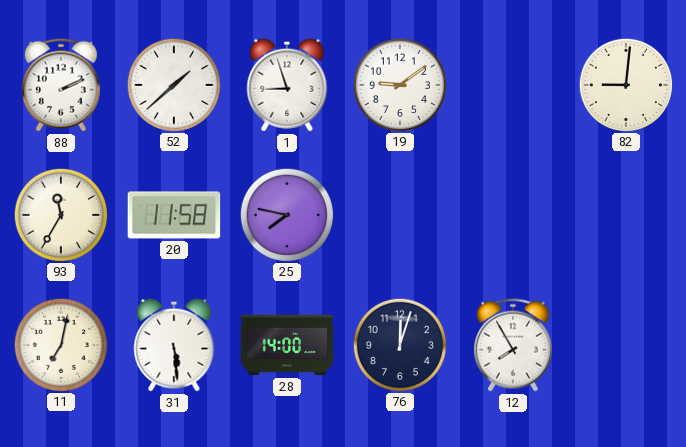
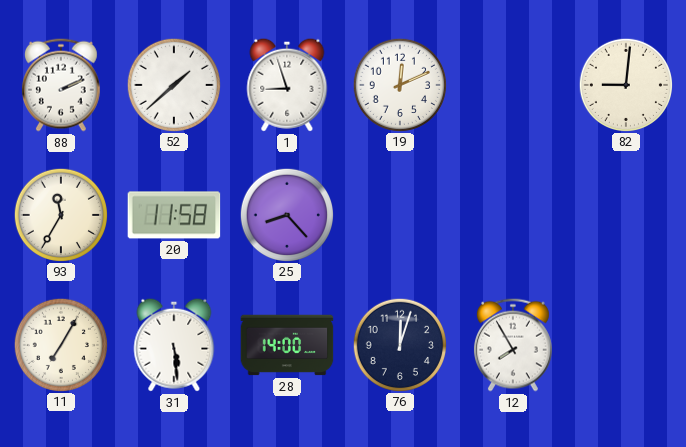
19: 9:09 -> 12:11 (399, 84)
25: 7:47 -> 8:23 (286, 214)
11: 7:02 -> 7:05 (60, 344)
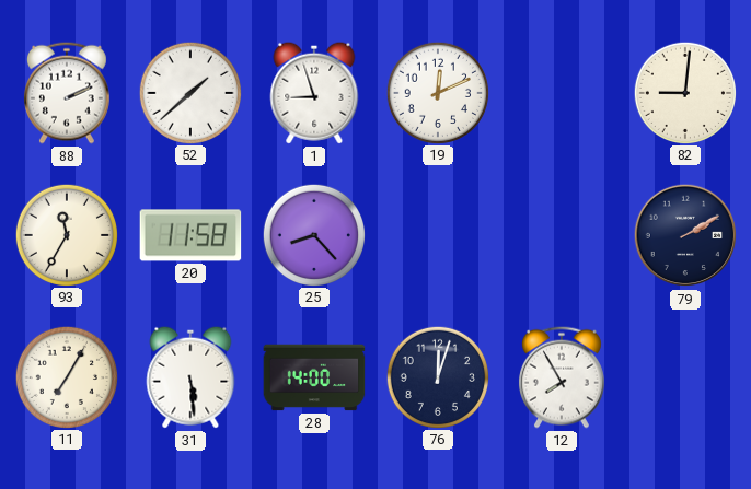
79: none -> 2:10 (685, 235)
